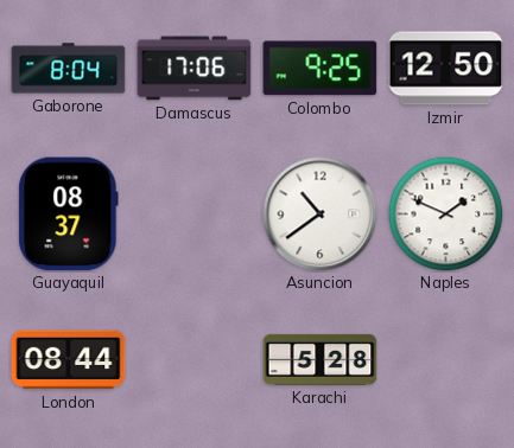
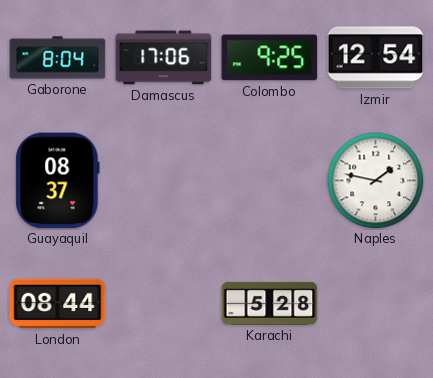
Izmir: 12:50 -> 12:54 (376, 58)
Asuncion: 10:39 -> none (321, 215)
Naples: 1:49 -> 1:47 (375, 180)
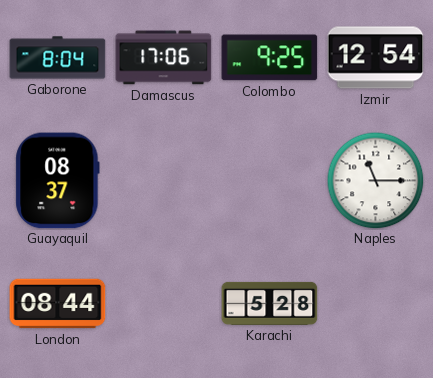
Naples: 1:47 -> 11:15 (375, 180)
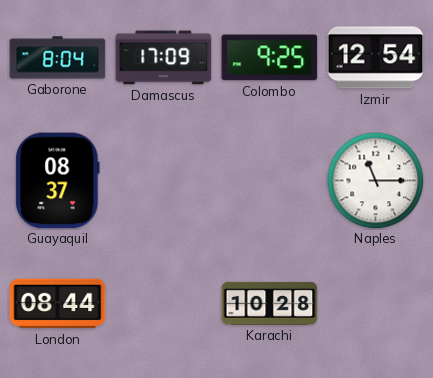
Damascus: 17:06 -> 17:09 (164, 58)
Karachi: 5:28 -> 10:28 (270, 303)
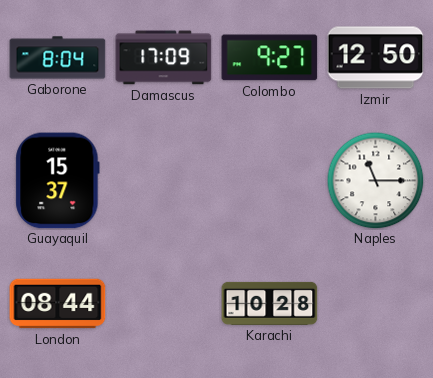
Colombo: 9:25 -> 9:27 (270, 58)
Izmir: 12:54 -> 12:50 (376, 58)
Guayaquil: 08:37 -> 15:37 (58, 181)
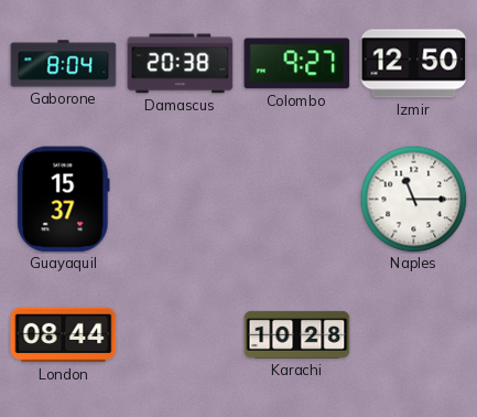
Damascus: 17:09 -> 20:38 (181, 64)
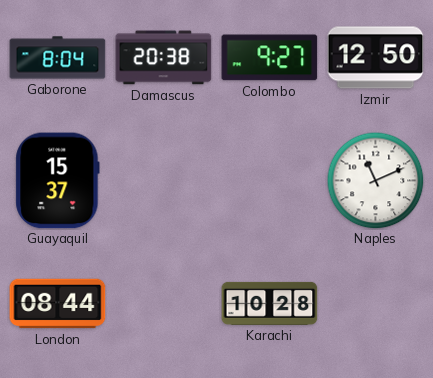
Naples: 11:15 -> 11:11 (375, 180)
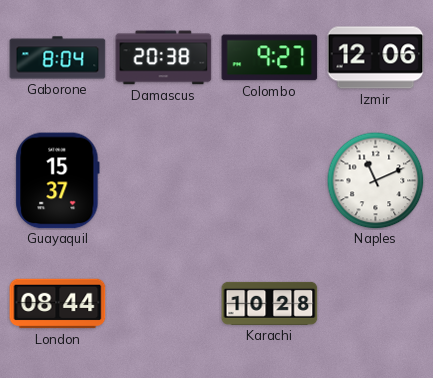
Izmir: 12:50 -> 12:06 (376, 58)
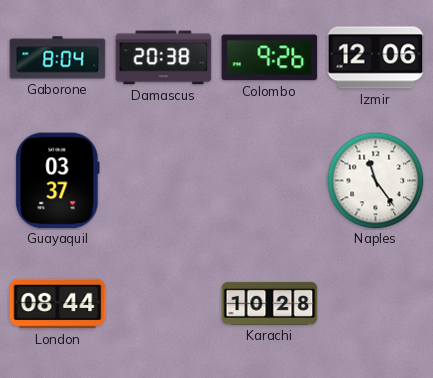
Colombo: 9:27 -> 9:26 (270, 58)
Guayaquil: 15:37 -> 03:37 (58, 181)
Naples: 11:11 -> 11:24 (375, 180)
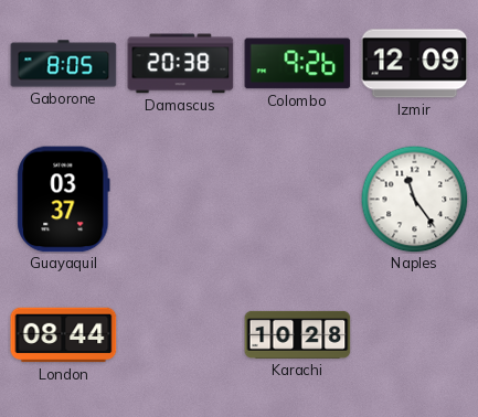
Gaborone: 8:04 -> 8:05 (64, 64)
Izmir: 12:06 -> 12:09 (415, 64)
